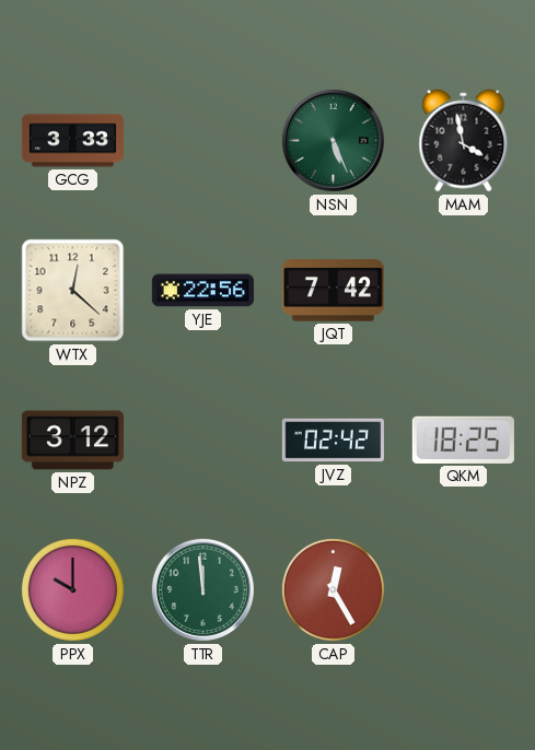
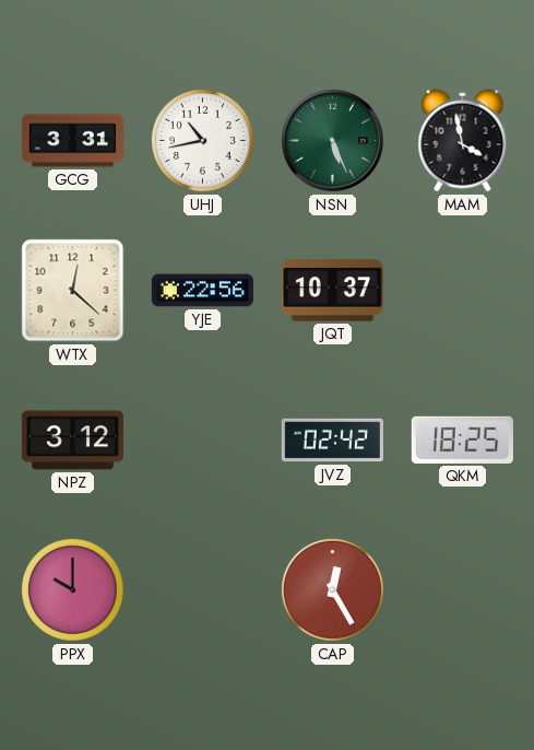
GCG: 3:33 -> 3:31 (72, 141)
UHJ: none -> 10:43 (202, 140)
JQT: 7:42 -> 10:37 (332, 291)
TTR: 11:59 -> none (202, 589)
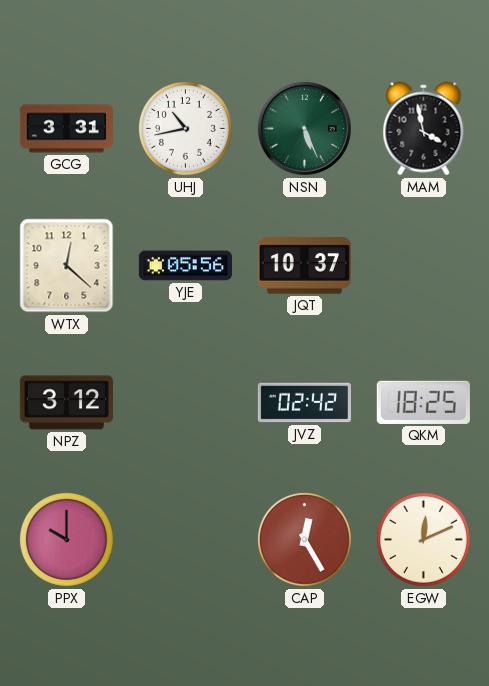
YJE: 22:56 -> 05:56 (185, 266)
EGW: none -> 12:11 (423, 539)
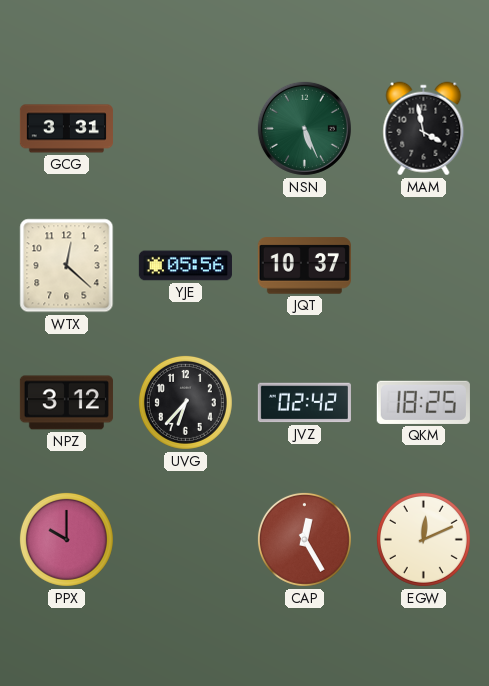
UHJ: 10:43 -> none (185, 128)
UVG: none -> 6:37 (185, 402)
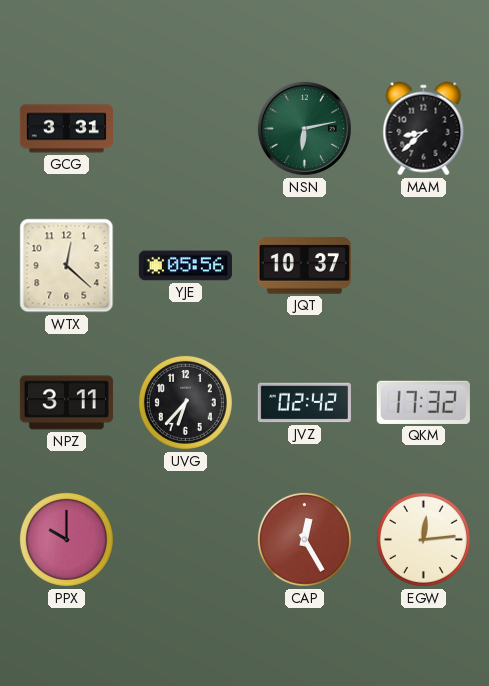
NSN: 5:26 -> 6:13 (304, 128)
MAM: 3:58 -> 8:38 (424, 129)
NPZ: 3:12 -> 3:11 (66, 403)
QKM: 18:25 -> 17:32 (423, 402)
EGW: 12:11 -> 12:14 (423, 539)
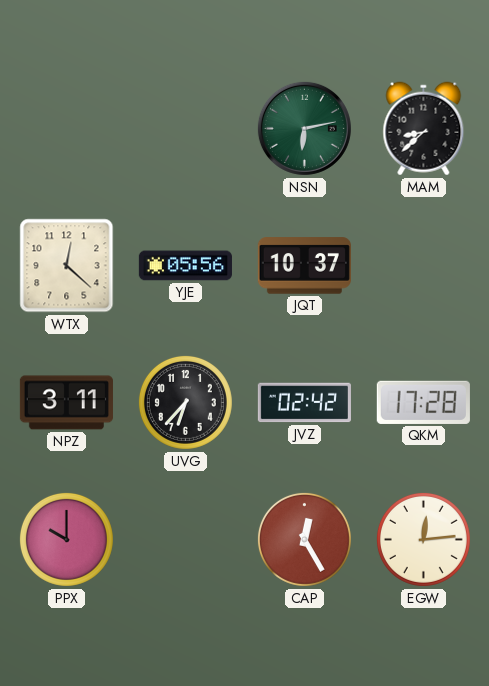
GCG: 3:31 -> none (66, 129)
QKM: 17:32 -> 17:28 (423, 402)
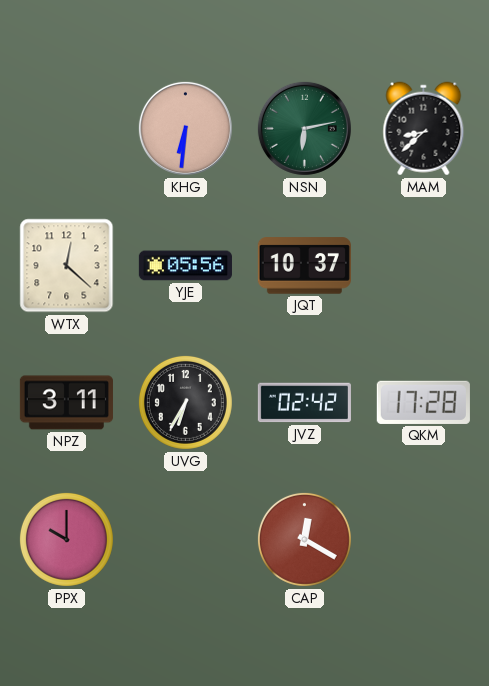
KHG: none -> 6:31 (185, 128)
UVG: 6:37 -> 6:35 (185, 402)
CAP: 12:25 -> 12:20 (304, 539)
EGW: 12:14 -> none (423, 539)
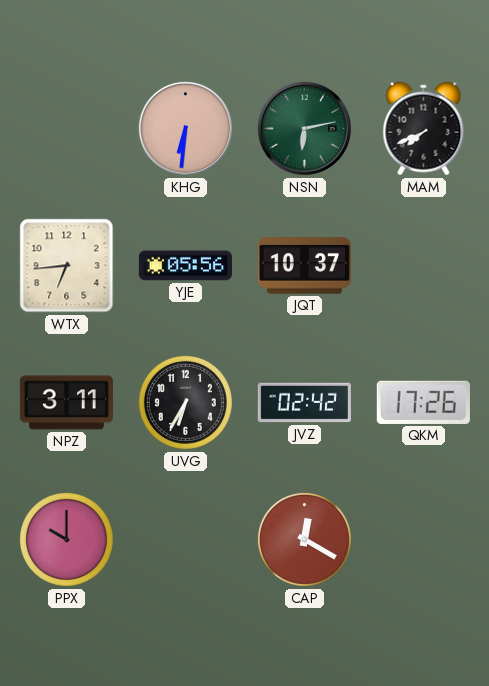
MAM: 8:38 -> 7:41 (424, 129)
WTX: 12:22 -> 6:44 (67, 266)
QKM: 17:28 -> 17:26 (423, 402)
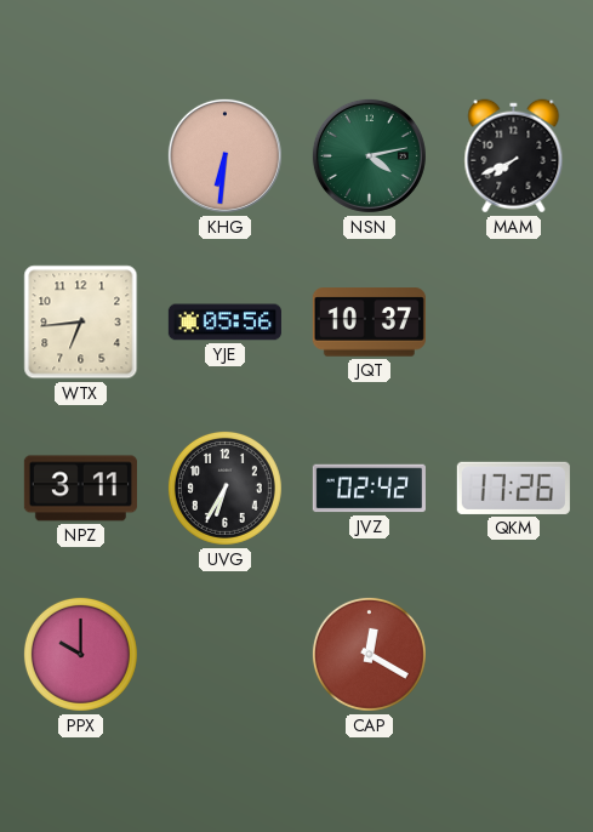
NSN: 6:13 -> 4:13 (369, 155)
